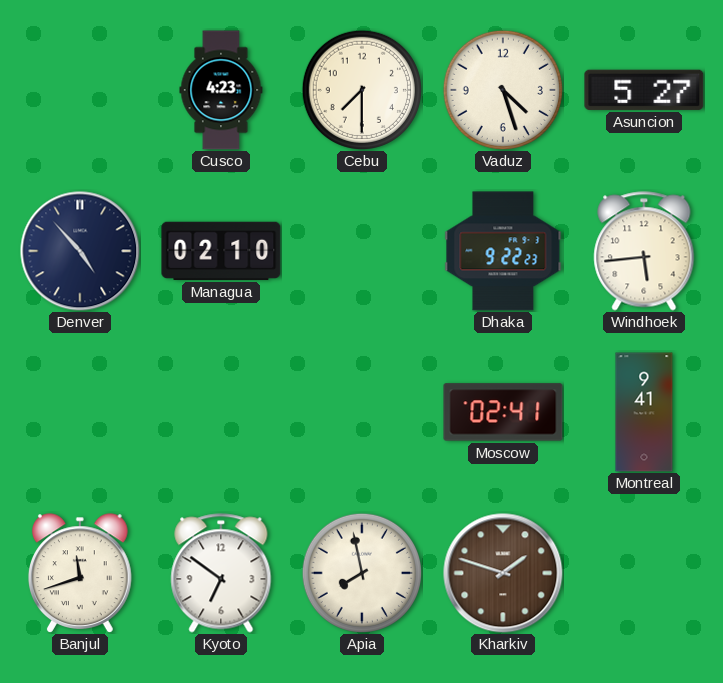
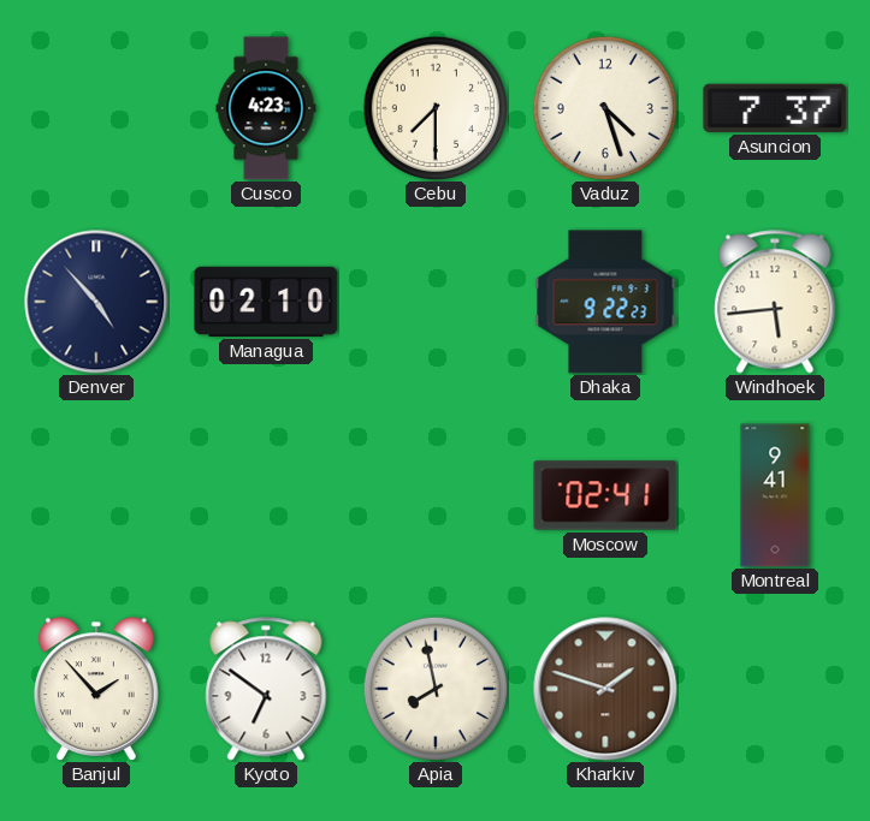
Asuncion: 5:27 -> 7:37 (775, 108)
Banjul: 11:42 -> 1:53 (96, 689)
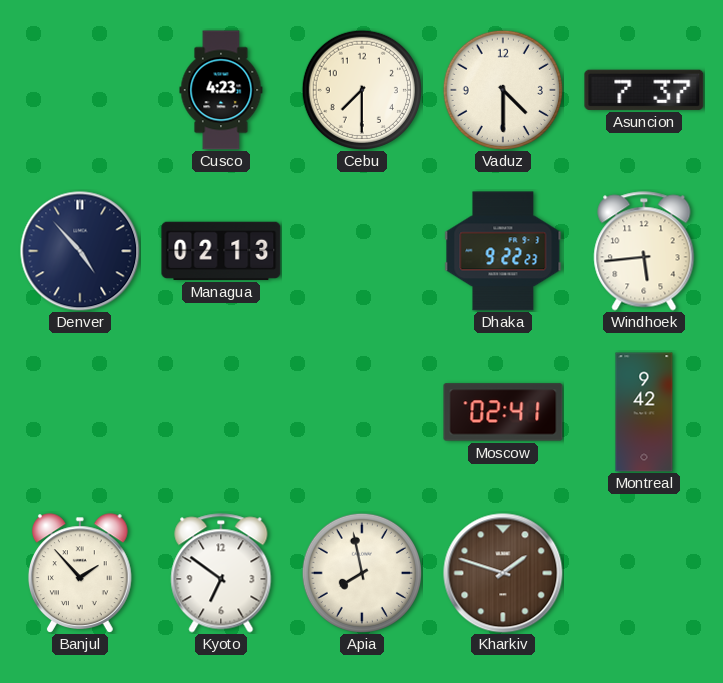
Vaduz: 4:27 -> 4:30 (502, 89)
Managua: 02:10 -> 02:13 (221, 251)
Montreal: 9:41 -> 9:42 (644, 412)
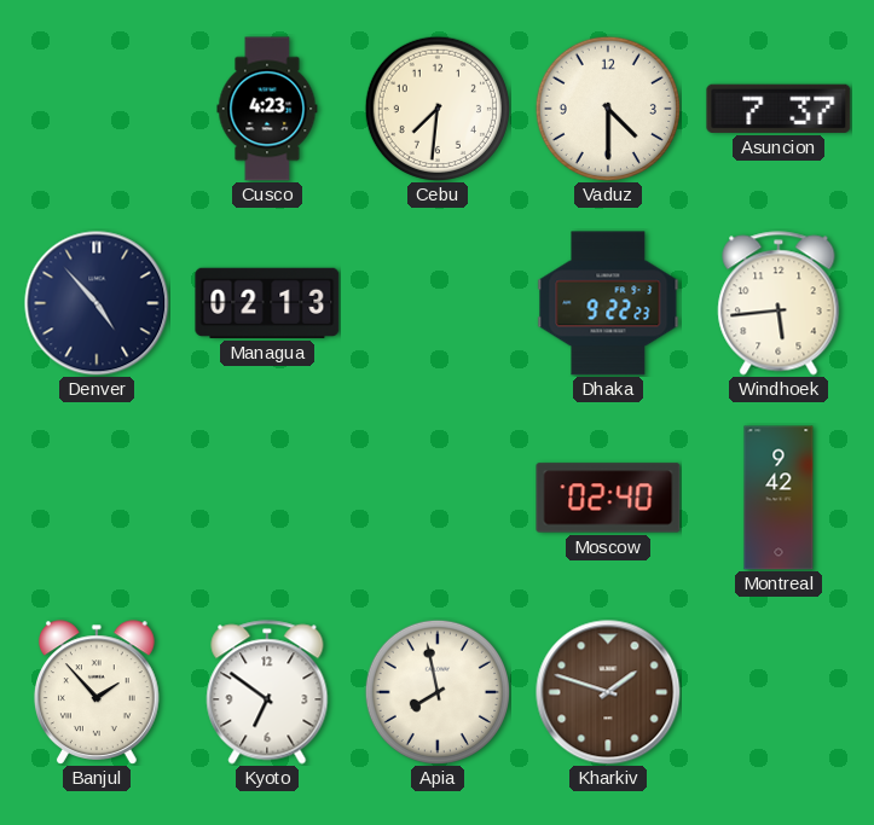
Cebu: 7:30 -> 7:31 (436, 108)
Moscow: 02:41 -> 02:40 (608, 498)
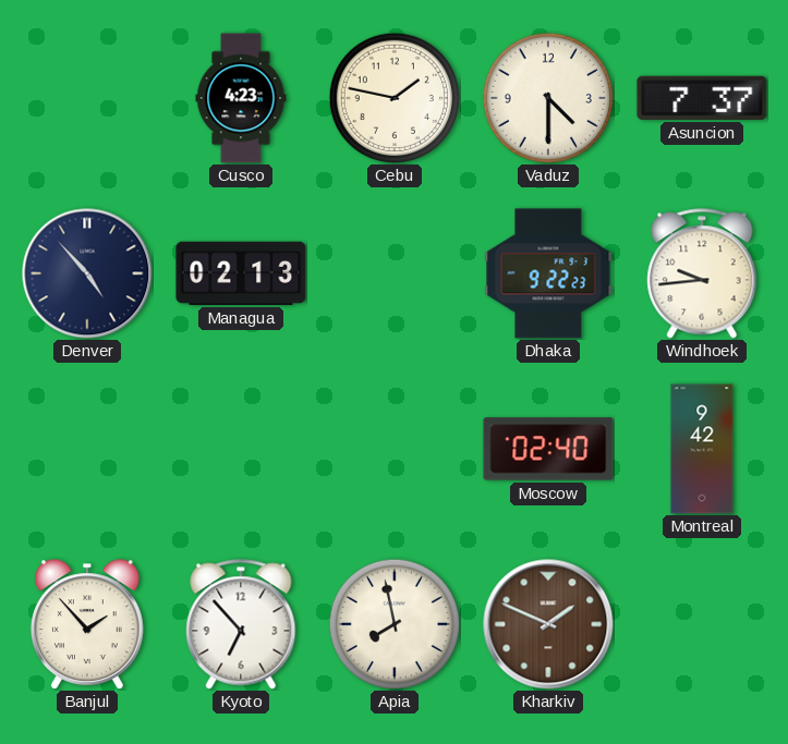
Cebu: 7:31 -> 1:47 (393, 97)
Windhoek: 5:44 -> 9:44 (702, 273)
Kyoto: 6:51 -> 6:53 (241, 624)
Kharkiv: 1:48 -> 1:49 (548, 624)
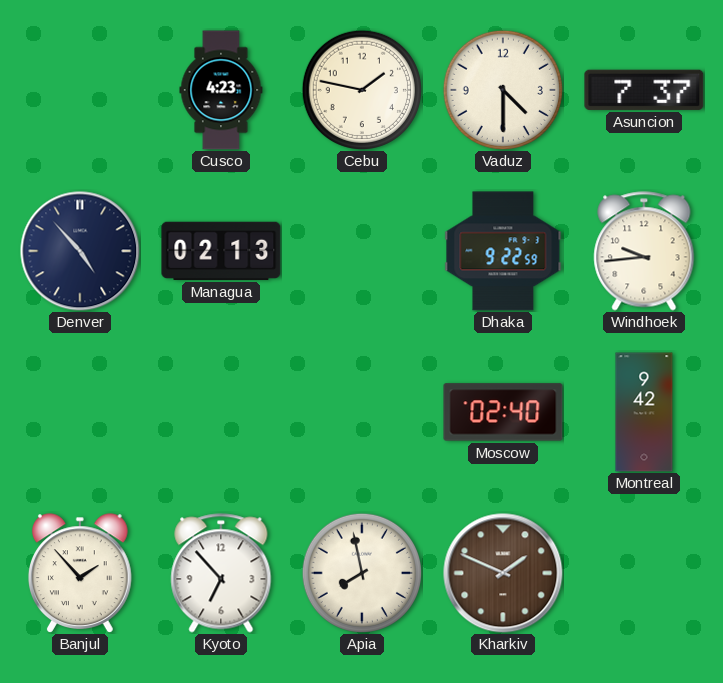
Dhaka: 9:22:23 -> 9:22:59 (503, 251)
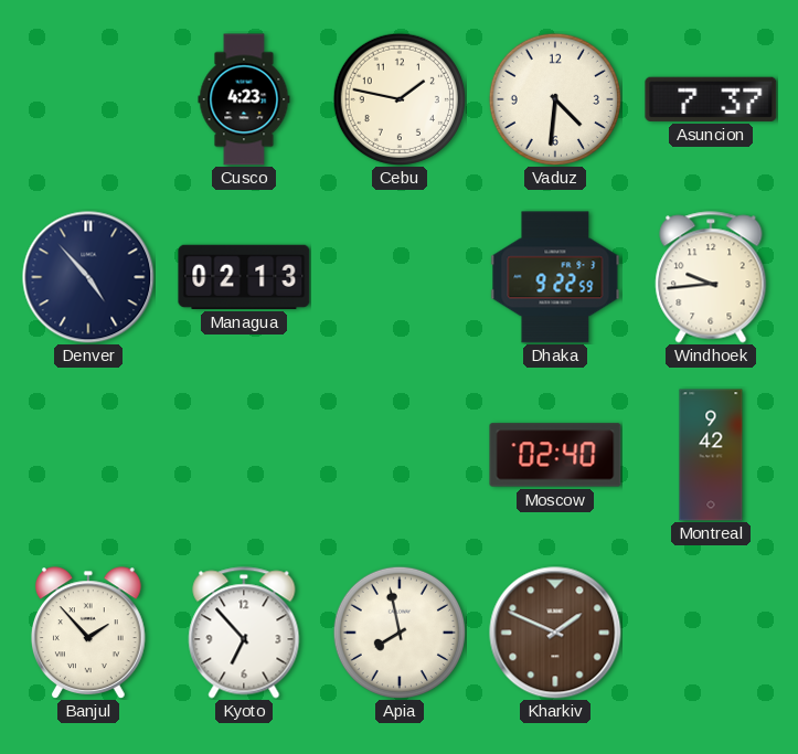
Vaduz: 4:30 -> 4:31 (554, 98)
